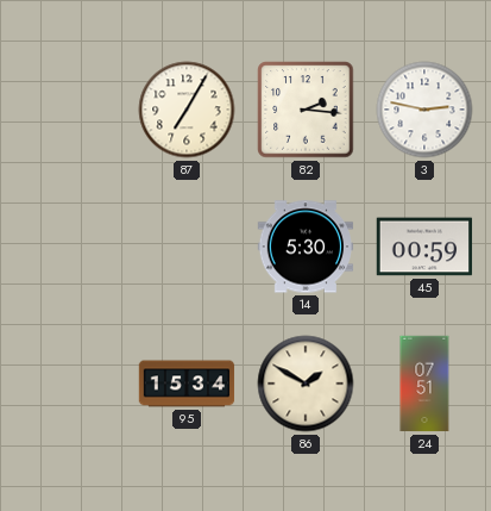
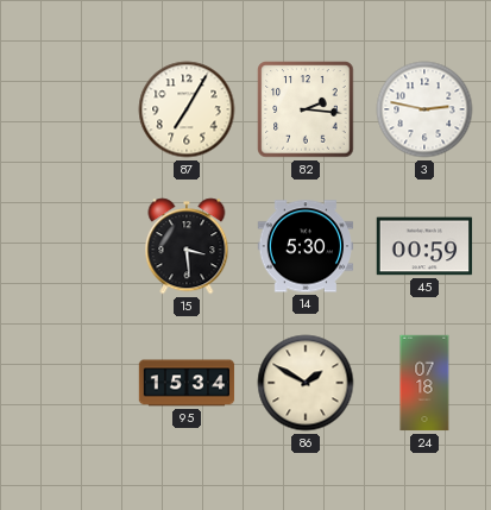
15: none -> 3:29 (187, 246)
24: 07:51 -> 07:18 (424, 383)
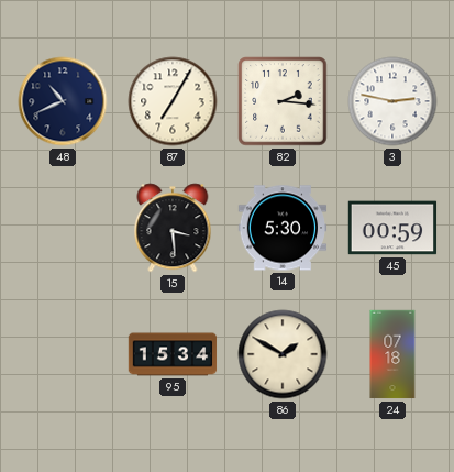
48: none -> 10:41 (63, 101)
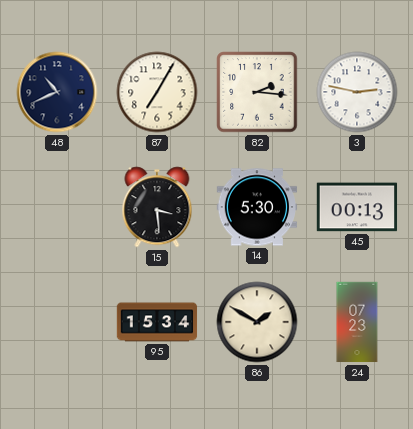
45: 00:59 -> 00:13 (357, 207)
24: 07:18 -> 07:23 (357, 322)
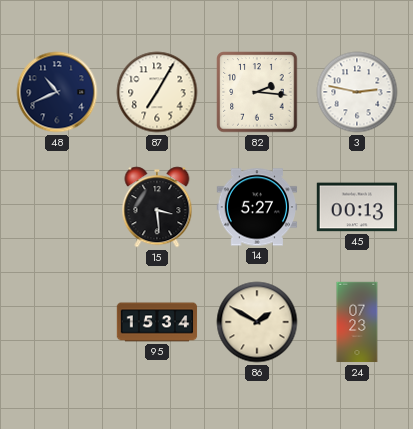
14: 5:30 -> 5:27 (257, 207)
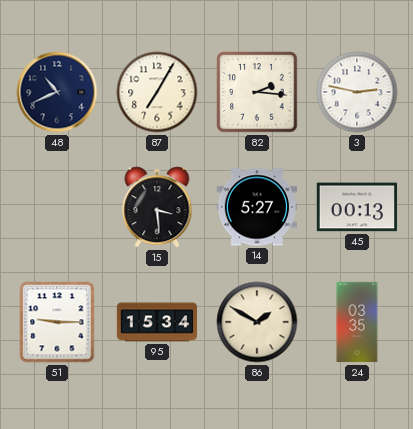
51: none -> 9:15 (57, 322)
24: 07:23 -> 03:35 (357, 322)
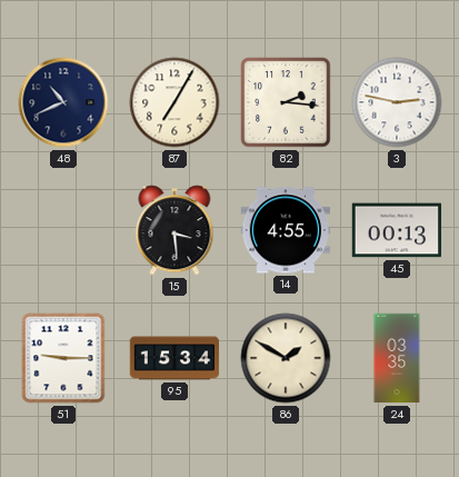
14: 5:27 -> 4:55 (286, 230)
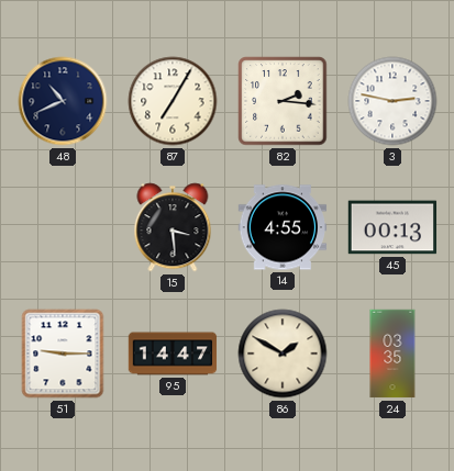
95: 15:34 -> 14:47 (173, 354)
